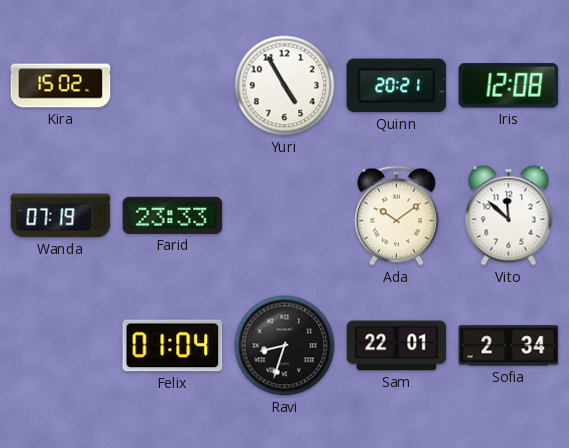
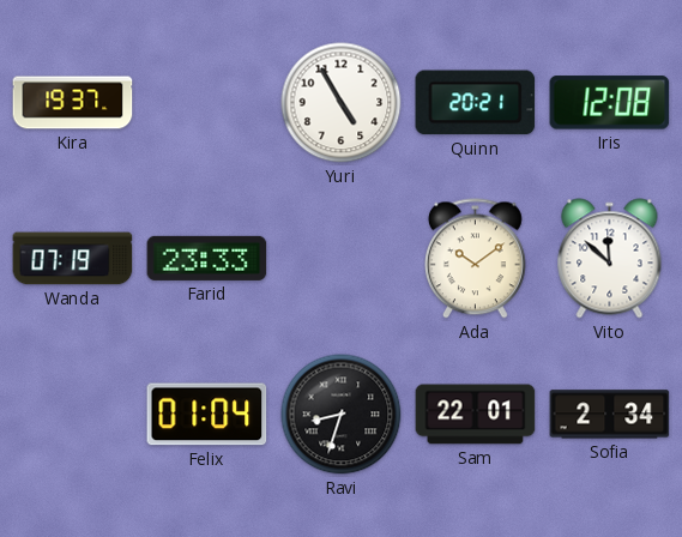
Kira: 15:02 -> 19:37 (73, 103)
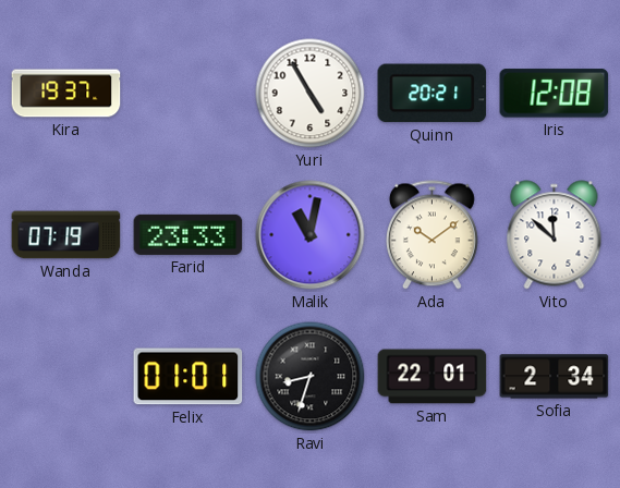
Malik: none -> 11:02 (311, 235)
Felix: 01:04 -> 01:01 (189, 377)
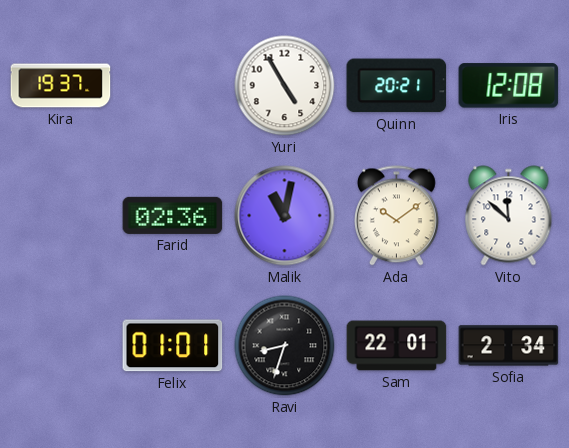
Wanda: 07:19 -> none (66, 235)
Farid: 23:33 -> 02:36 (173, 215)
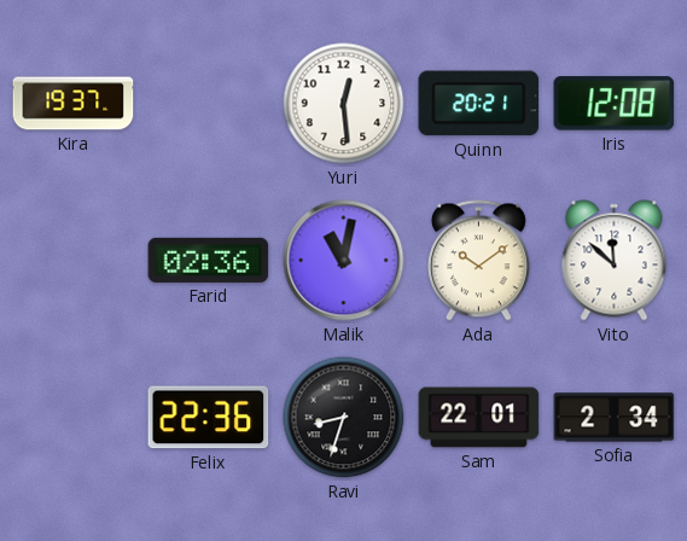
Yuri: 4:55 -> 12:29 (344, 104)
Felix: 01:01 -> 22:36 (209, 418)
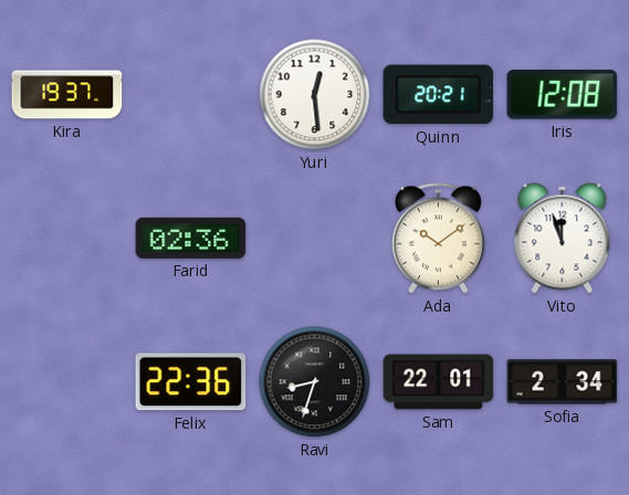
Malik: 11:02 -> none (344, 261)
Vito: 11:52 -> 11:57 (563, 239)
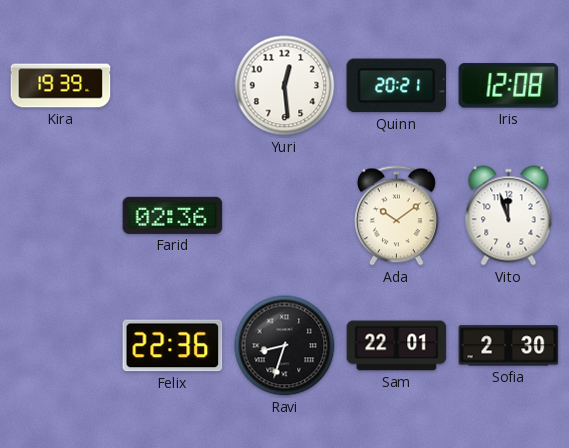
Kira: 19:37 -> 19:39 (61, 86)
Sofia: 2:34 -> 2:30 (509, 346)
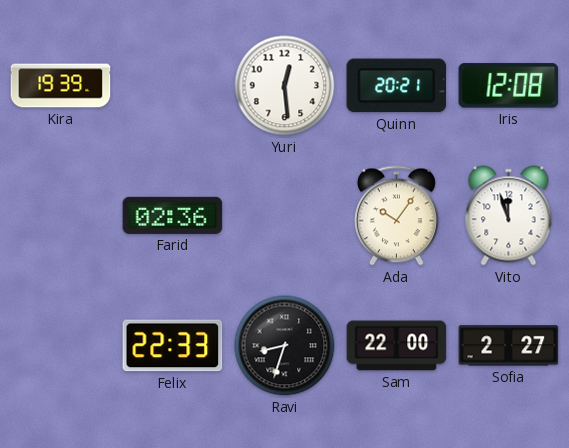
Ada: 10:09 -> 10:06 (396, 216)
Felix: 22:36 -> 22:33 (173, 346)
Sam: 22:01 -> 22:00 (397, 346)
Sofia: 2:30 -> 2:27 (509, 346)
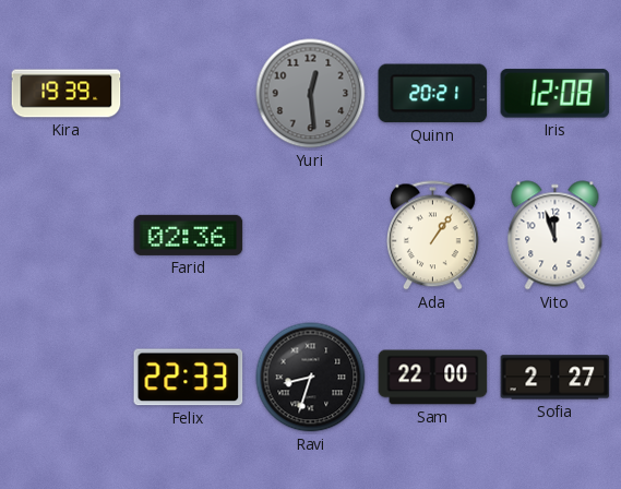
Yuri dial: white -> grey (311, 94)
Ada: 10:06 -> 1:06 (432, 236)
